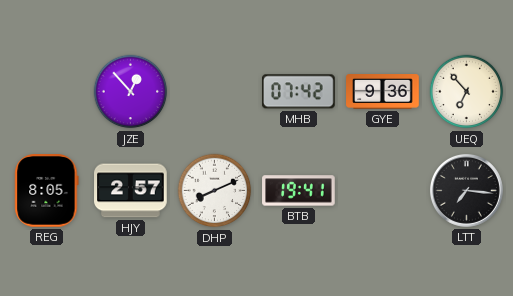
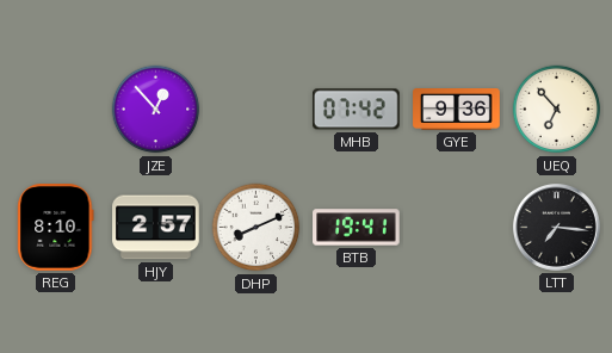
REG: 8:05 -> 8:10 (56, 228)
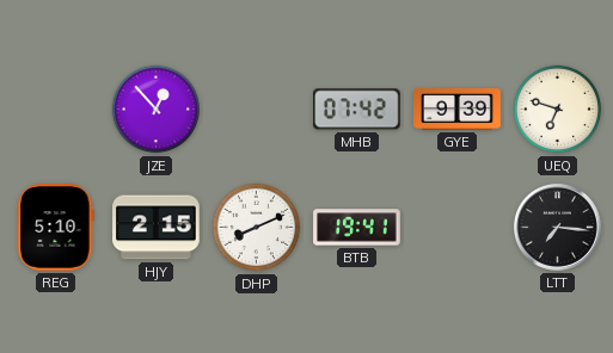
GYE: 9:36 -> 9:39 (458, 110)
UEQ: 6:53 -> 6:48 (558, 110)
REG: 8:10 -> 5:10 (56, 228)
HJY: 2:57 -> 2:15 (157, 228)
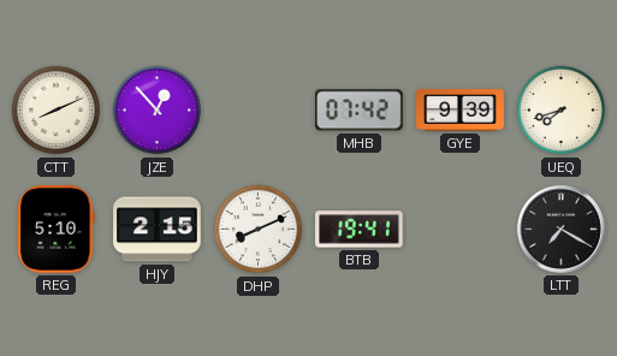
CTT: none -> 8:11 (57, 111)
UEQ: 6:48 -> 7:42 (562, 111)
LTT: 7:16 -> 7:20 (560, 229)
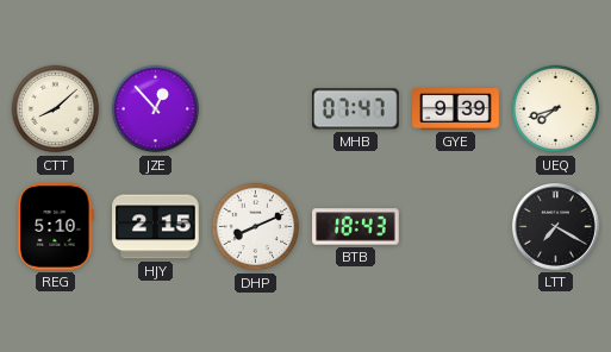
CTT: 8:11 -> 8:08 (56, 109)
MHB: 07:42 -> 07:47 (356, 109)
BTB: 19:41 -> 18:43 (356, 227)
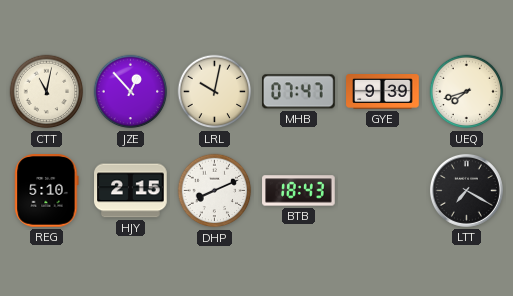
CTT: 8:08 -> 11:02 (47, 92)
LRL: none -> 10:02 (215, 92)
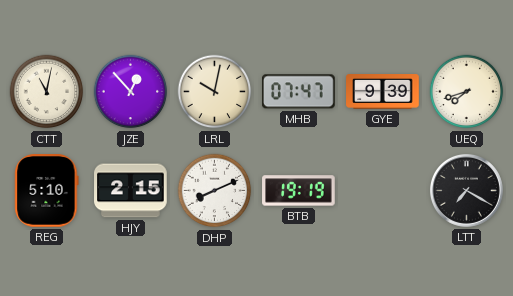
BTB: 18:43 -> 19:19 (299, 191)
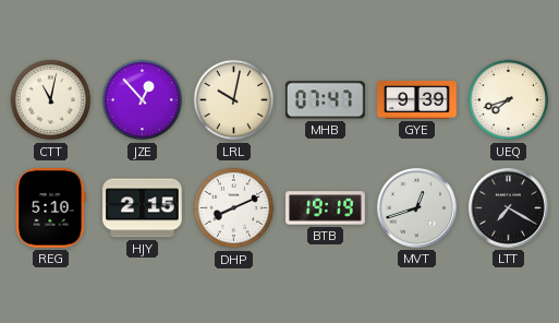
MVT: none -> 12:42 (416, 207)
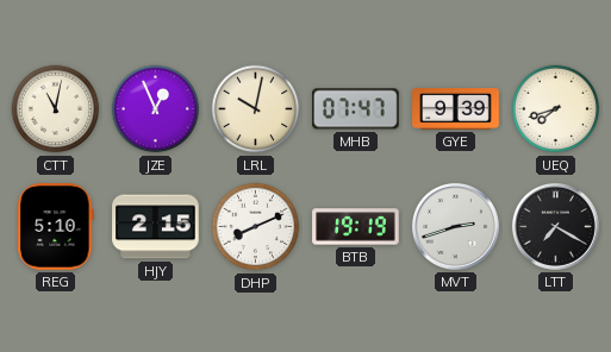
JZE: 12:53 -> 12:56 (156, 109)
MVT: 12:42 -> 2:42 (455, 226)
